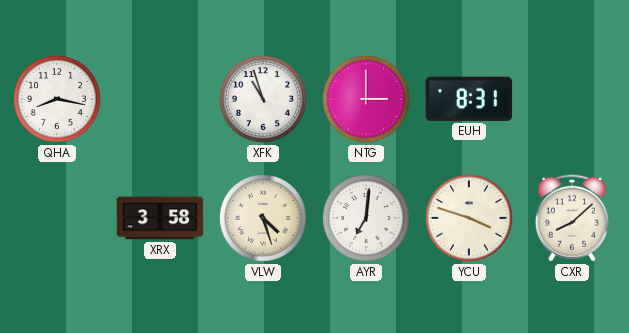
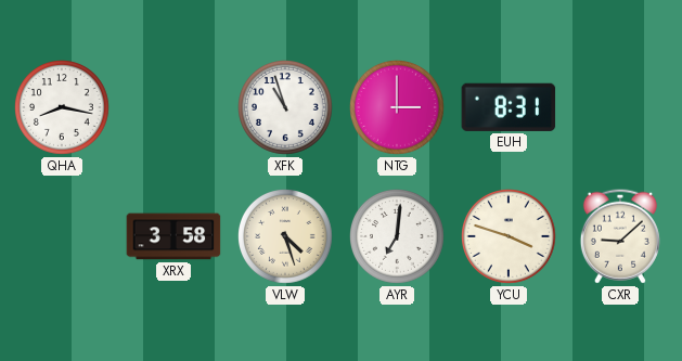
CXR: 8:08 -> 9:08 (620, 236)
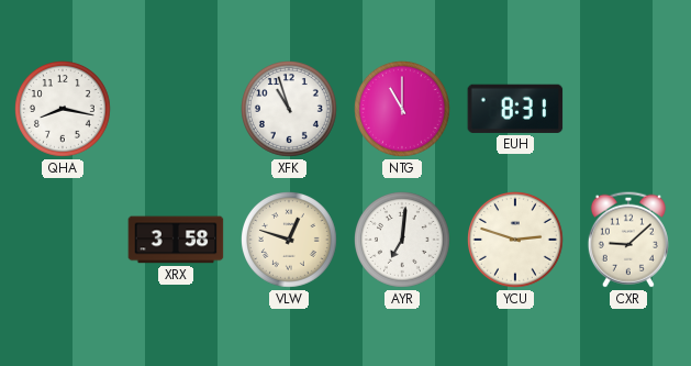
NTG: 3:00 -> 11:00 (403, 110)
VLW: 4:27 -> 12:48 (290, 241)
YCU: 3:48 -> 2:48 (516, 241)
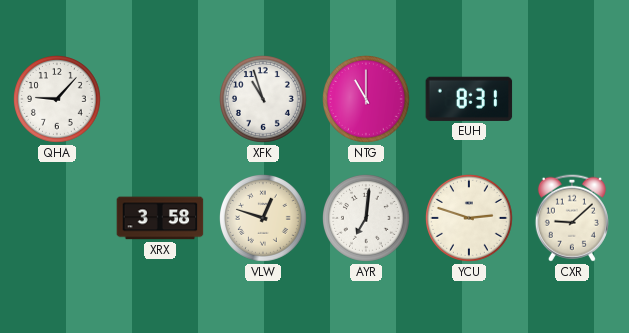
QHA: 8:17 -> 9:07 (58, 100)
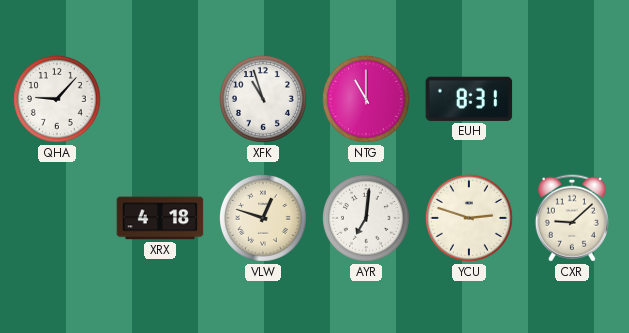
XRX: 3:58 -> 4:18 (160, 218)
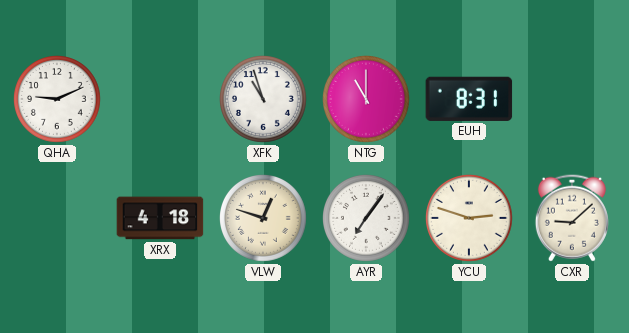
QHA: 9:07 -> 9:11 (58, 100)
AYR: 7:01 -> 7:06 (367, 219)
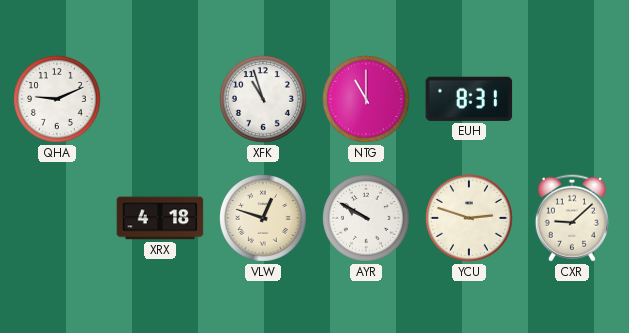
AYR: 7:06 -> 9:50 (367, 219)
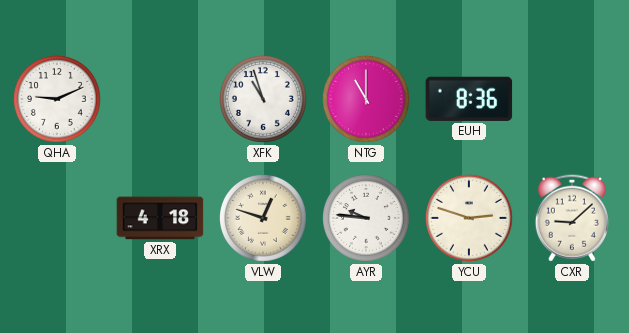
EUH: 8:31 -> 8:36 (469, 99)
AYR: 9:50 -> 9:46 (367, 219)
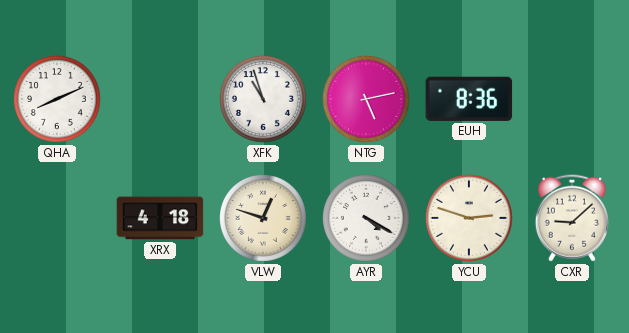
QHA: 9:11 -> 8:11 (58, 100)
NTG: 11:00 -> 5:13 (367, 100)
AYR: 9:46 -> 4:20 (367, 219)
